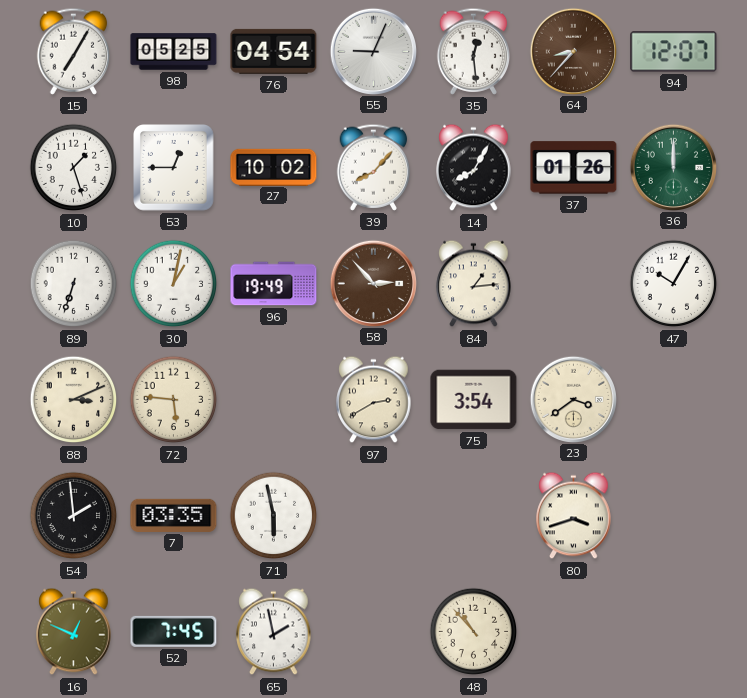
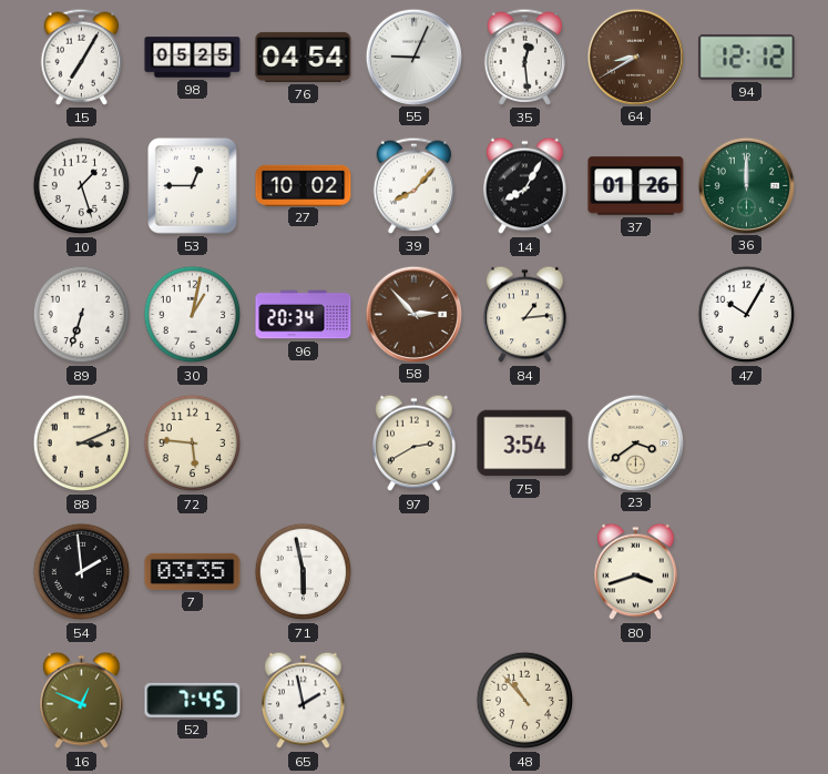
64: 8:37 -> 8:40 (635, 57)
94: 12:07 -> 12:12 (747, 58)
96: 19:49 -> 20:34 (304, 315)
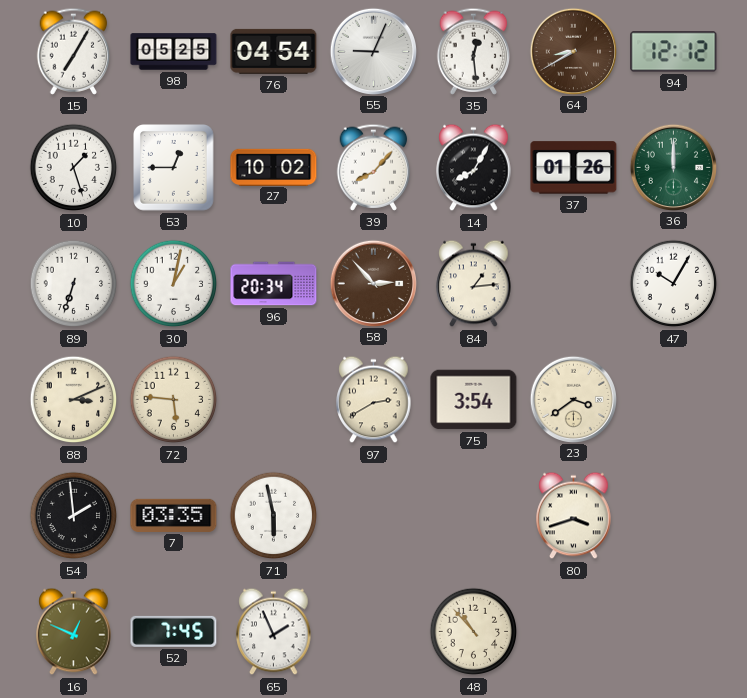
65: 1:58 -> 1:56 (274, 632)
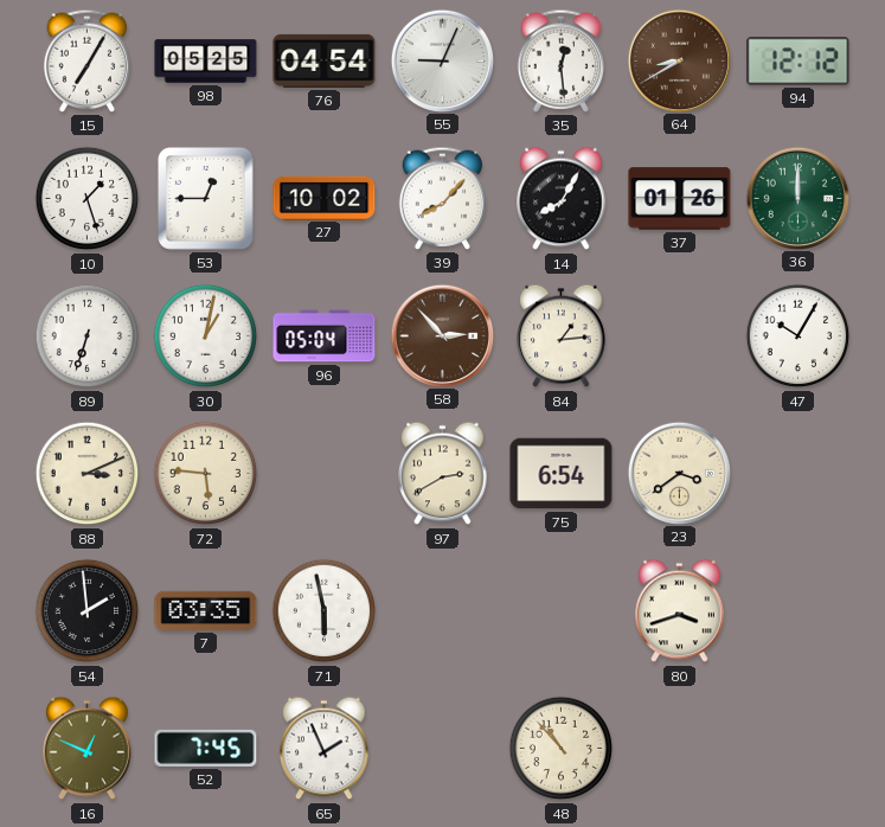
96: 20:34 -> 05:04 (325, 336)
75: 3:54 -> 6:54 (562, 474)
